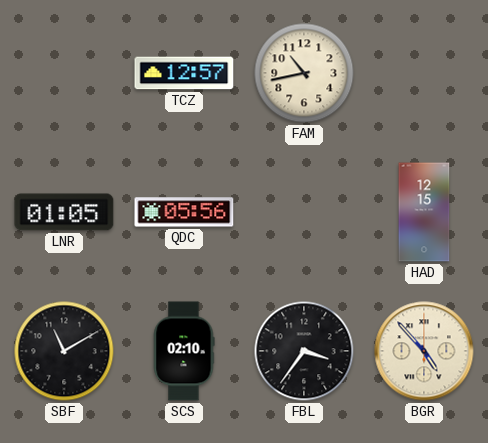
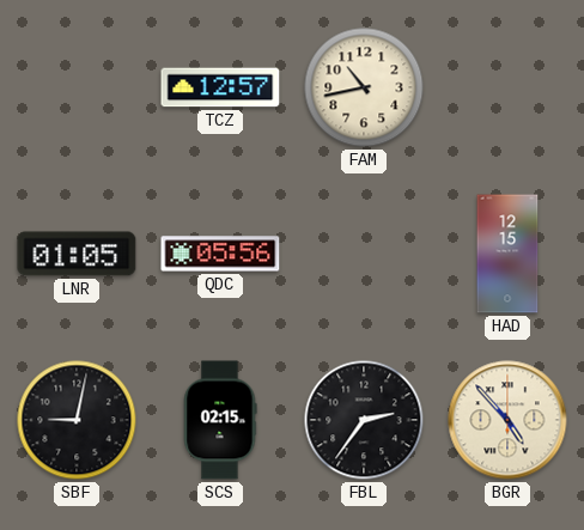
SBF: 11:10 -> 9:02 (77, 420)
SCS: 02:10 -> 02:15 (220, 420)
FBL: 3:36 -> 2:36 (364, 420)
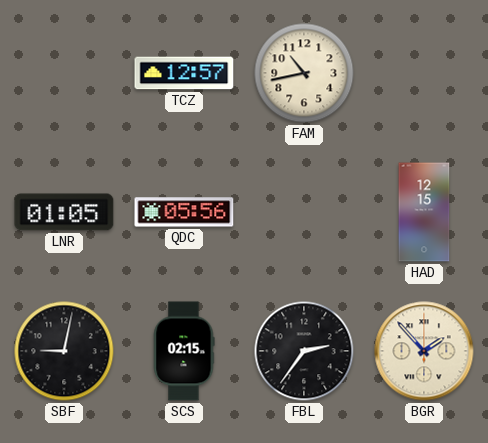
BGR: 4:53 -> 1:53 (424, 351)
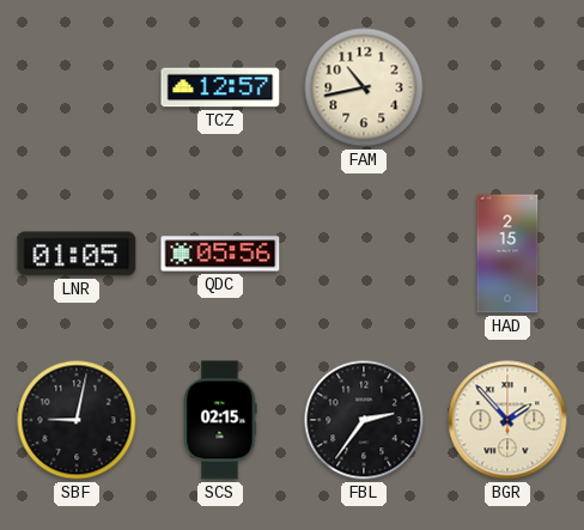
HAD: 12:15 -> 2:15 (507, 254)
